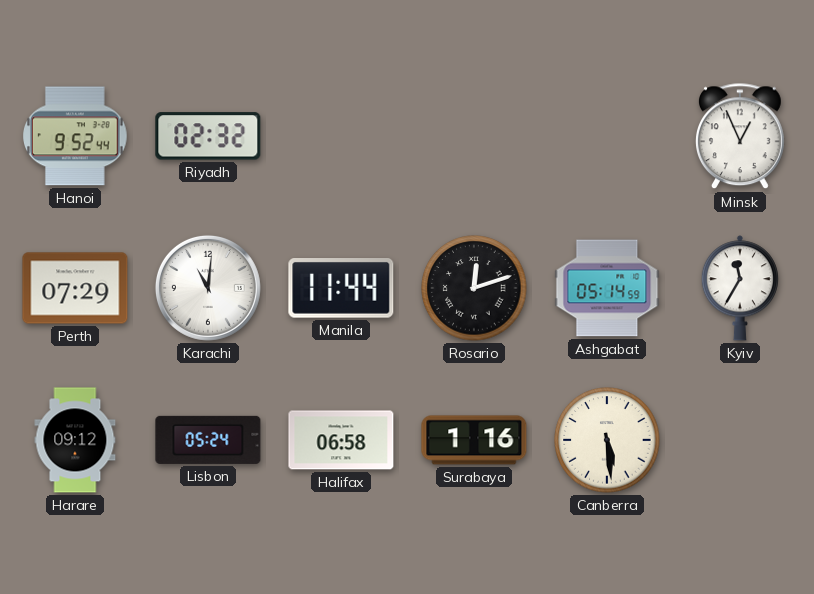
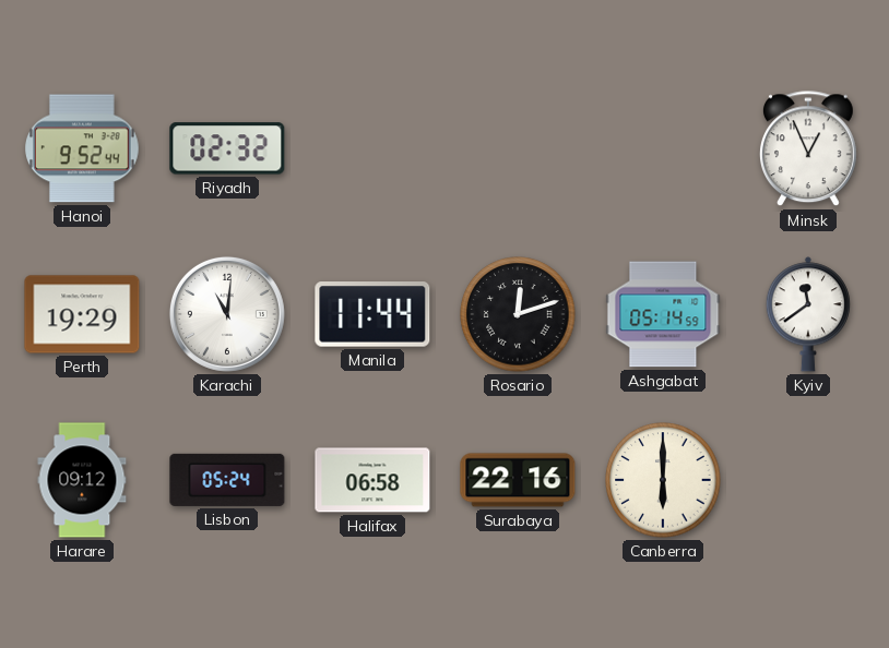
Perth: 07:29 -> 19:29 (82, 314)
Kyiv: 11:35 -> 11:39 (808, 314)
Surabaya: 1:16 -> 22:16 (518, 480)
Canberra: 5:29 -> 6:00 (663, 480)
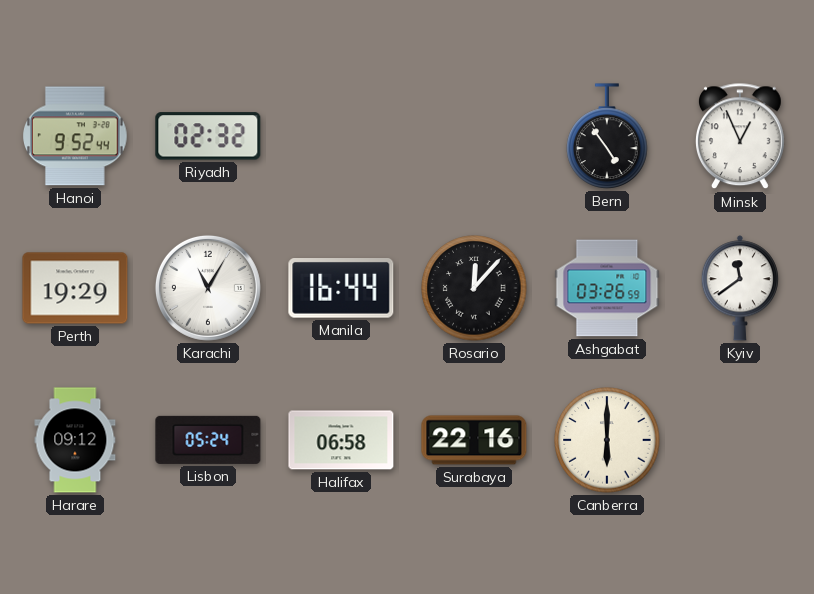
Bern: none -> 4:54 (607, 136)
Karachi: 11:01 -> 11:05 (208, 288)
Manila: 11:44 -> 16:44 (341, 289)
Rosario: 12:12 -> 12:07 (474, 288)
Ashgabat: 05:14 -> 03:26 (607, 288)
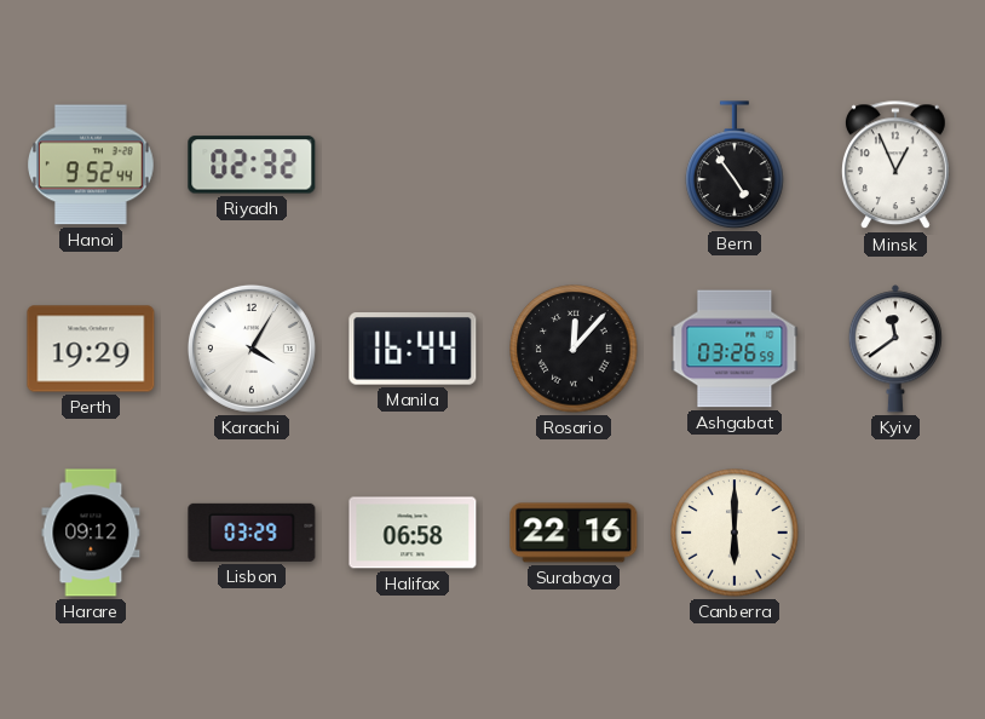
Karachi: 11:05 -> 4:05 (252, 349)
Lisbon: 05:24 -> 03:29 (252, 533)
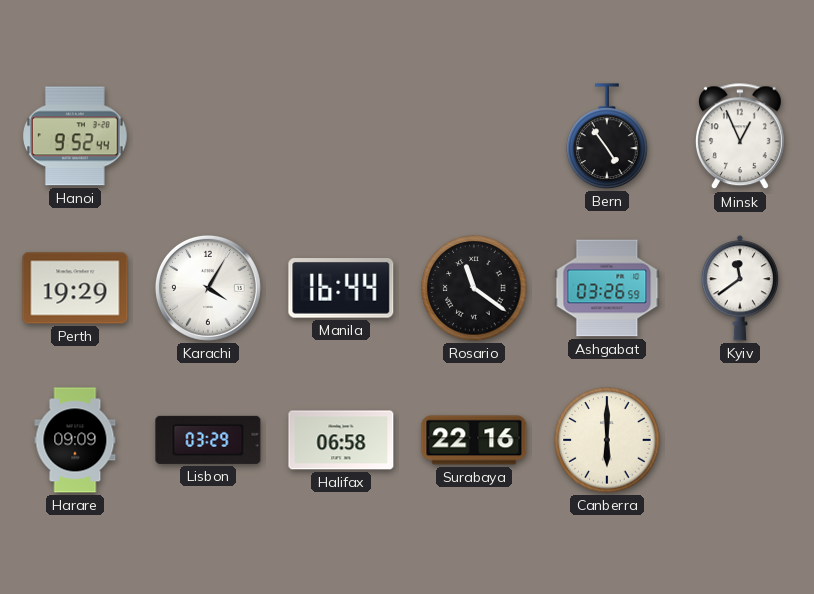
Riyadh: 02:32 -> none (252, 165)
Rosario: 12:07 -> 11:21 (474, 288)
Harare: 09:12 -> 09:09 (75, 440)
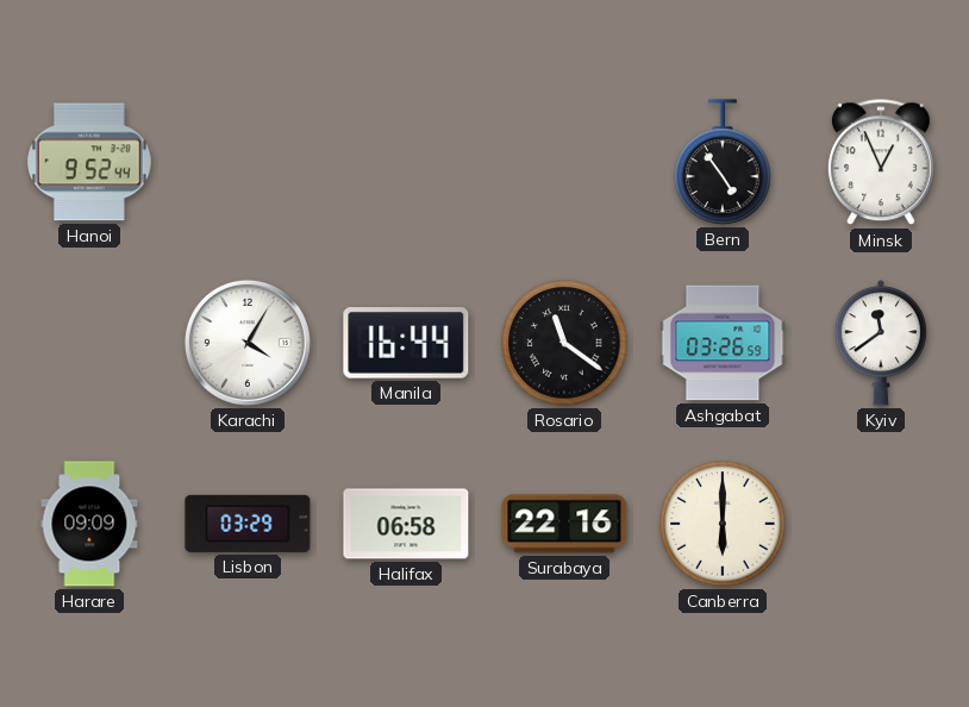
Perth: 19:29 -> none (75, 288)
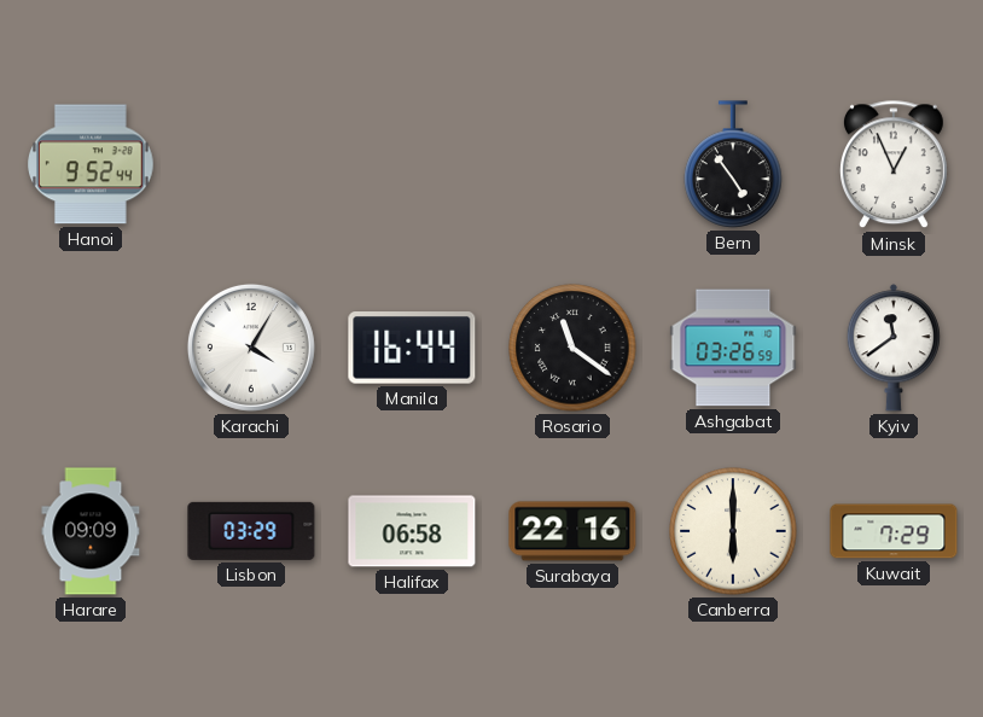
Kuwait: none -> 7:29 (894, 531)
